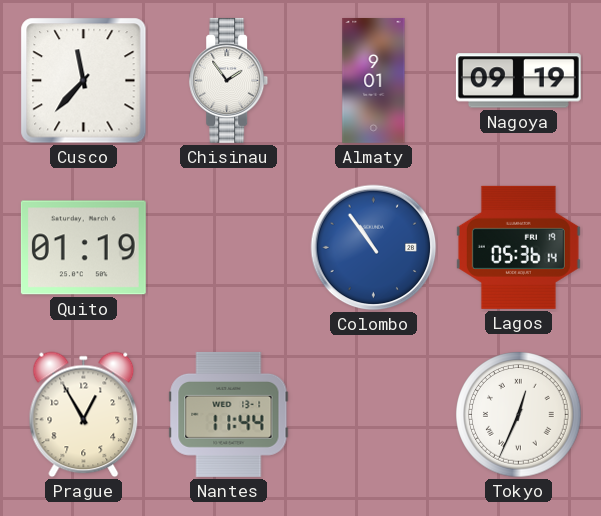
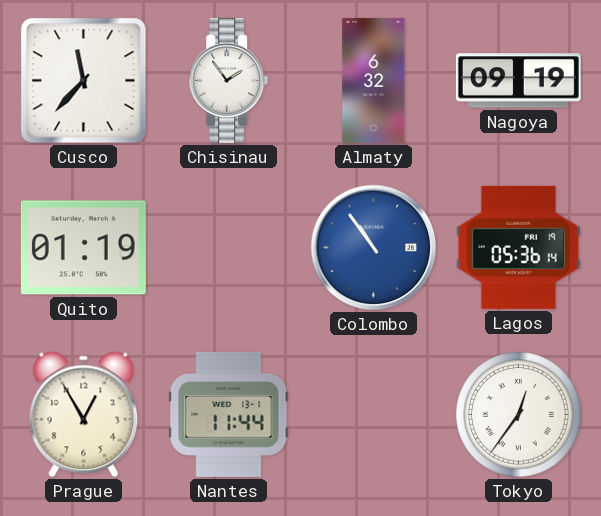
Almaty: 9:01 -> 6:32 (374, 80)
Tokyo: 12:34 -> 12:36 (519, 415)
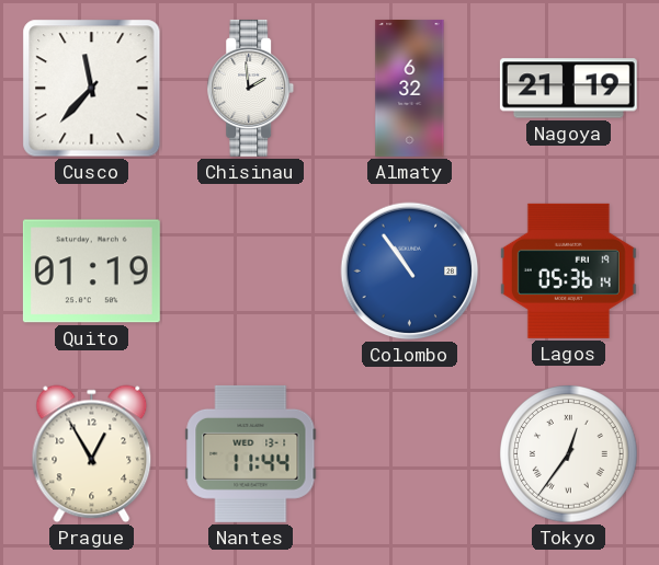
Chisinau: 1:54 -> 1:59 (251, 88)
Nagoya: 09:19 -> 21:19 (568, 89)
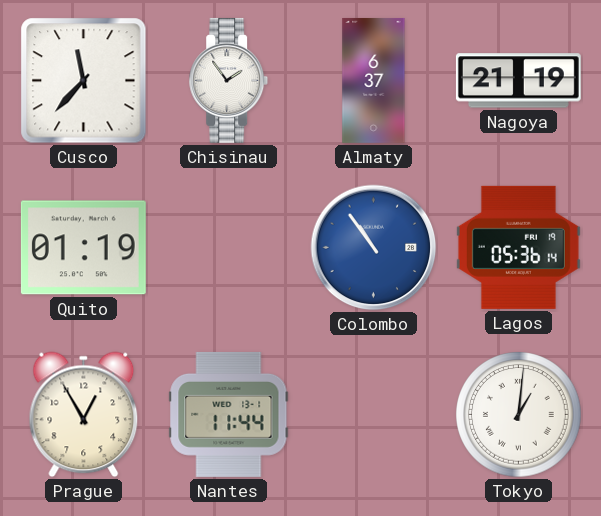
Chisinau: 1:59 -> 1:54 (229, 80)
Almaty: 6:32 -> 6:37 (374, 80)
Tokyo: 12:36 -> 1:01 (519, 415)
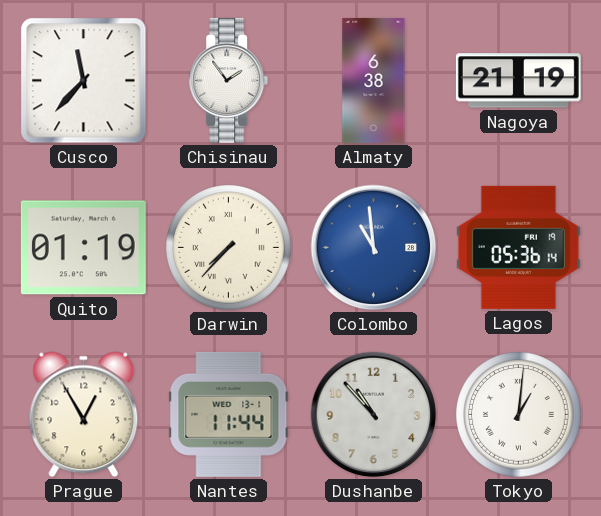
Almaty: 6:37 -> 6:38 (374, 80)
Darwin: none -> 7:37 (229, 248)
Colombo: 10:54 -> 10:59 (374, 248)
Dushanbe: none -> 10:53 (374, 415)
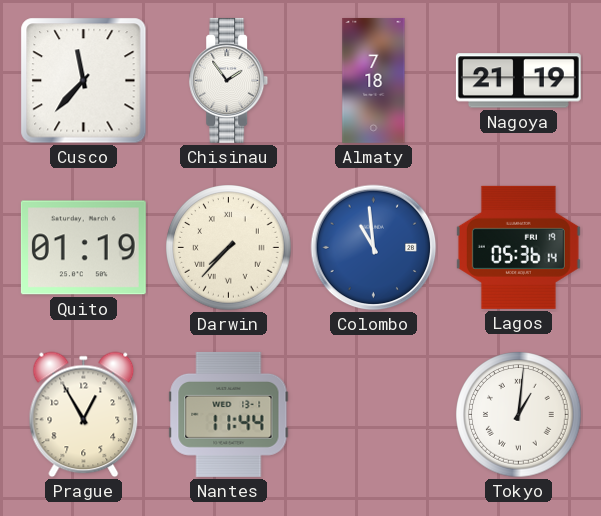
Almaty: 6:38 -> 7:18 (374, 80)
Dushanbe: 10:53 -> none (374, 415)
